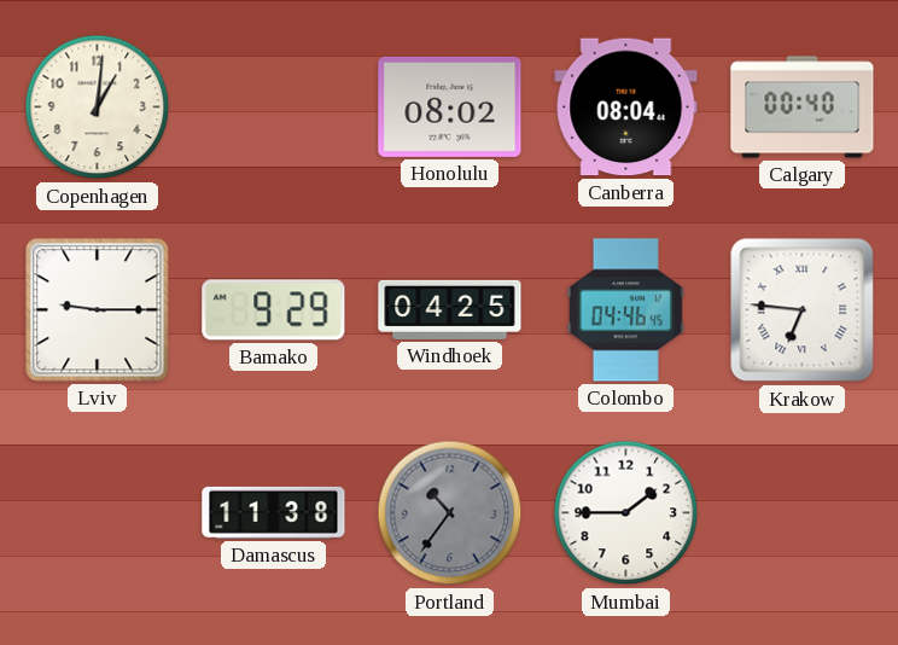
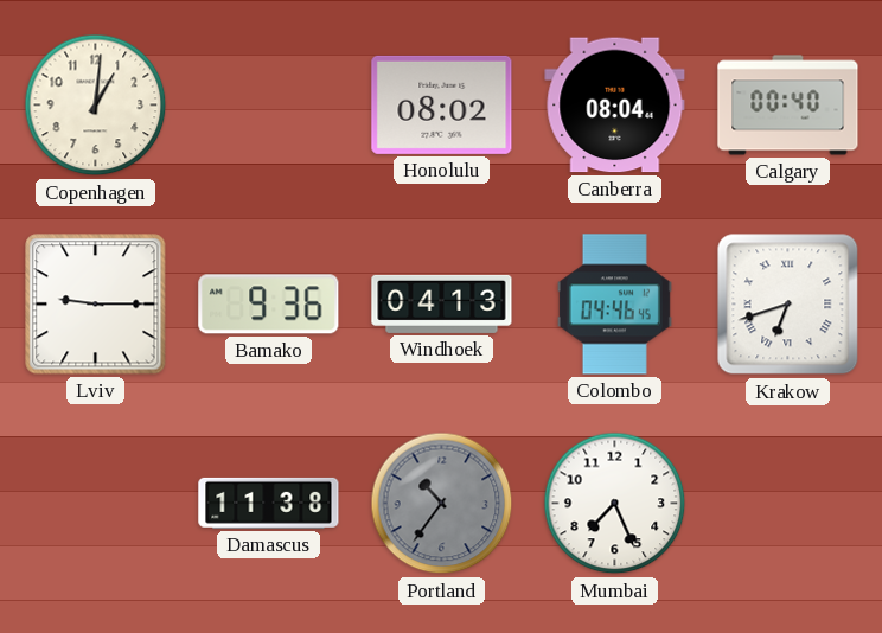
Bamako: 9:29 -> 9:36 (269, 305)
Windhoek: 04:25 -> 04:13 (442, 303)
Krakow: 6:46 -> 6:42 (788, 305)
Mumbai: 1:45 -> 7:26 (615, 504)
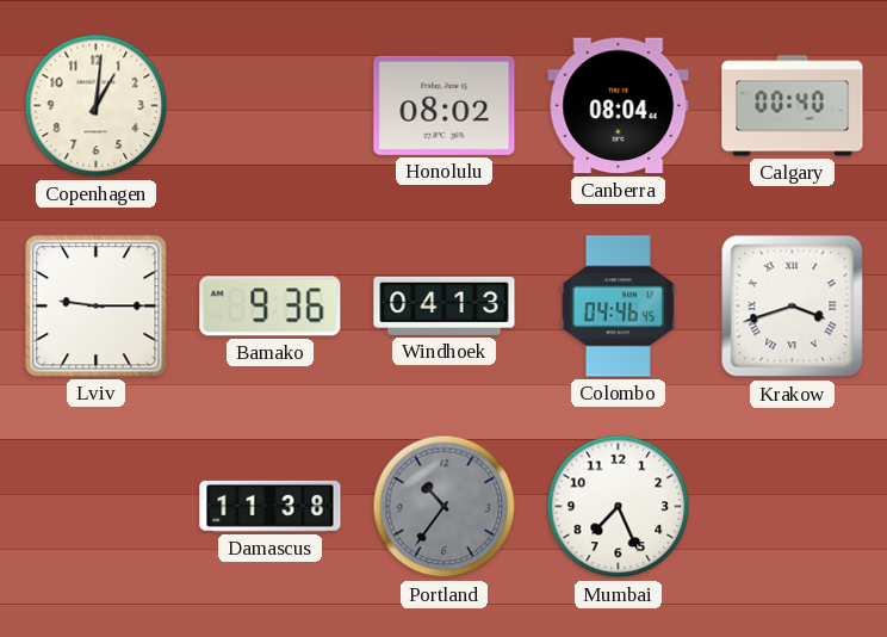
Krakow: 6:42 -> 3:42 (793, 307)
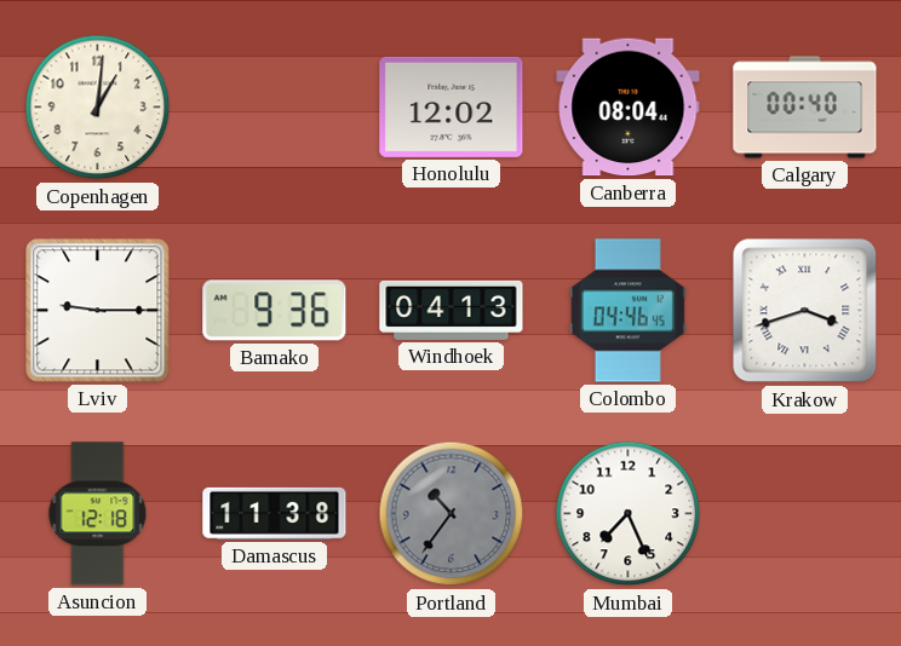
Honolulu: 08:02 -> 12:02 (452, 106)
Asuncion: none -> 12:18 (98, 514)
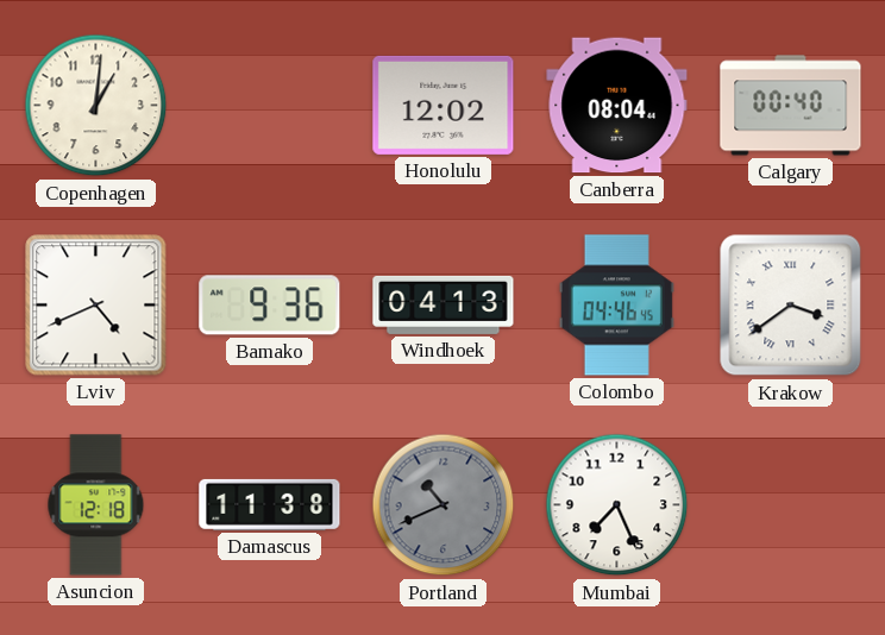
Lviv: 9:15 -> 4:41 (96, 306)
Krakow: 3:42 -> 3:39 (791, 306)
Portland: 10:36 -> 10:41 (444, 505)
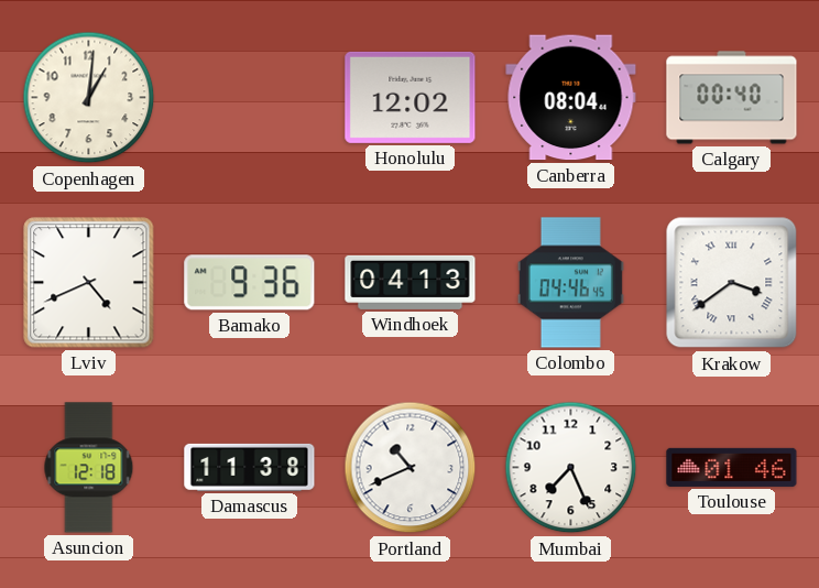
Portland dial: grey -> white (411, 468)
Toulouse: none -> 01:46 (732, 467)
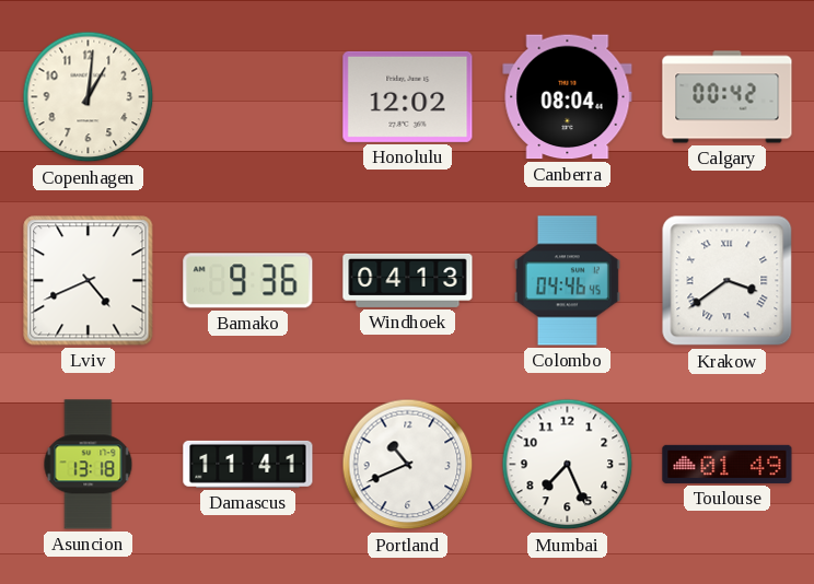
Calgary: 00:40 -> 00:42 (728, 97)
Asuncion: 12:18 -> 13:18 (89, 465)
Damascus: 11:38 -> 11:41 (248, 464)
Toulouse: 01:46 -> 01:49 (728, 464)
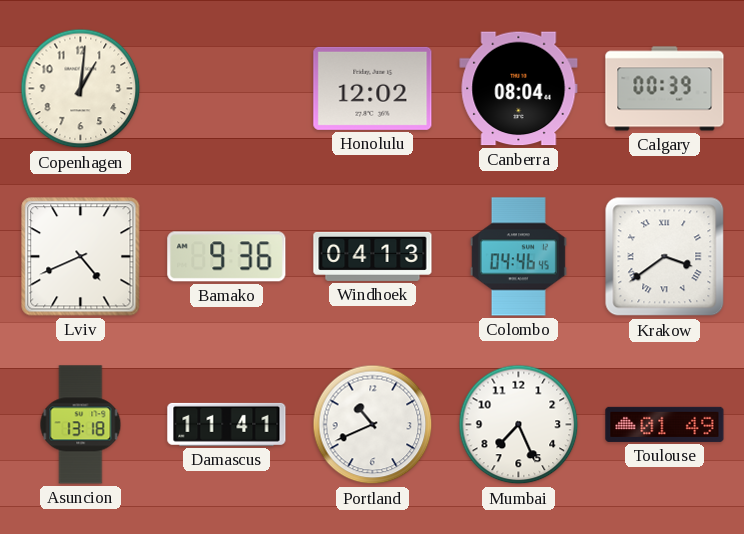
Calgary: 00:42 -> 00:39 (665, 89)
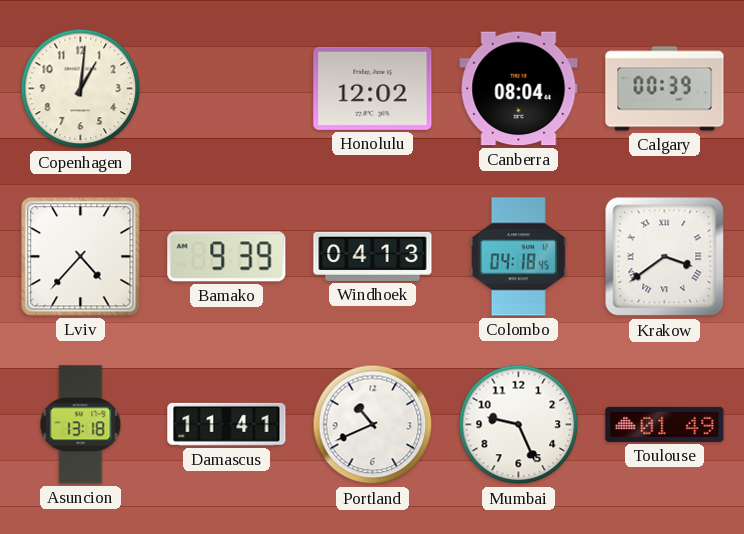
Lviv: 4:41 -> 4:37 (81, 257)
Bamako: 9:36 -> 9:39 (227, 257)
Colombo: 04:46 -> 04:18 (518, 257)
Mumbai: 7:26 -> 9:26 (519, 425)
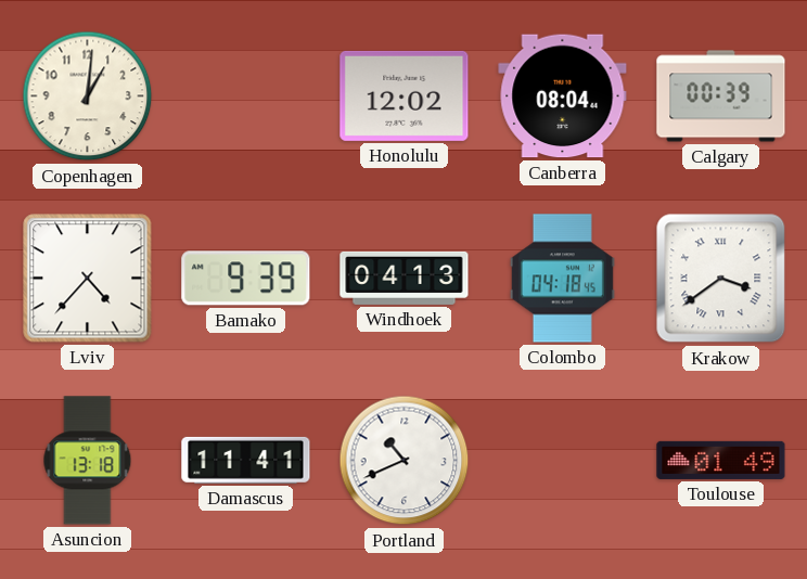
Mumbai: 9:26 -> none (519, 425)
